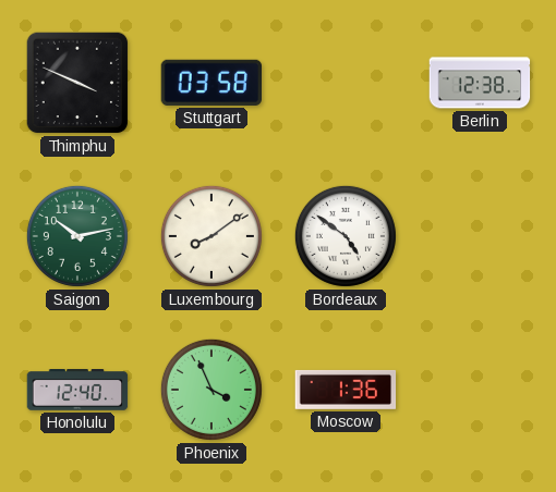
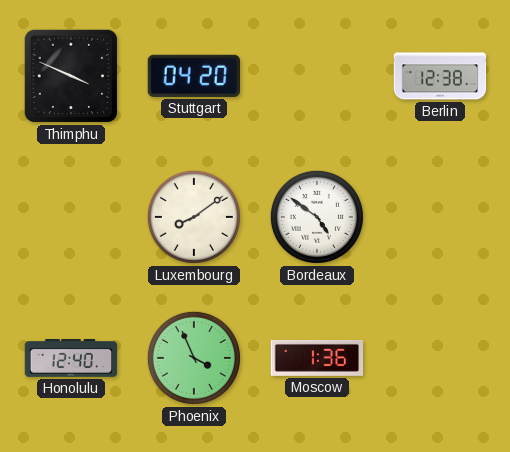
Stuttgart: 03:58 -> 04:20 (193, 76)
Saigon: 10:13 -> none (77, 236)
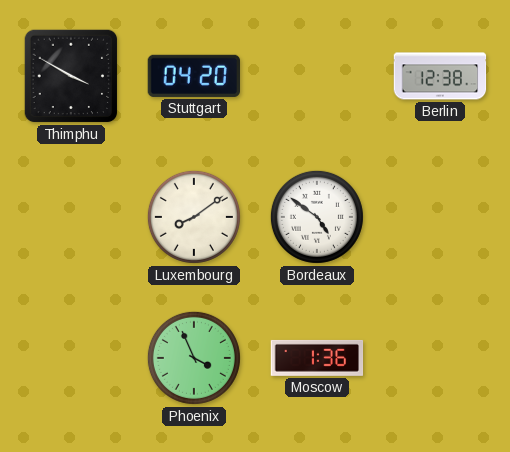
Thimphu: 3:49 -> 3:50 (71, 76)
Honolulu: 12:40 -> none (71, 359)
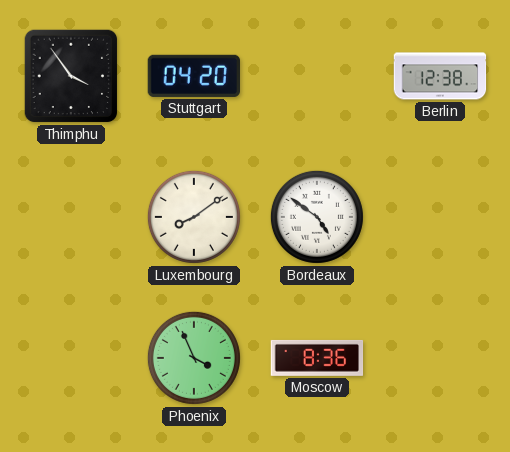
Thimphu: 3:50 -> 3:54 (71, 76)
Moscow: 1:36 -> 8:36 (317, 358)
